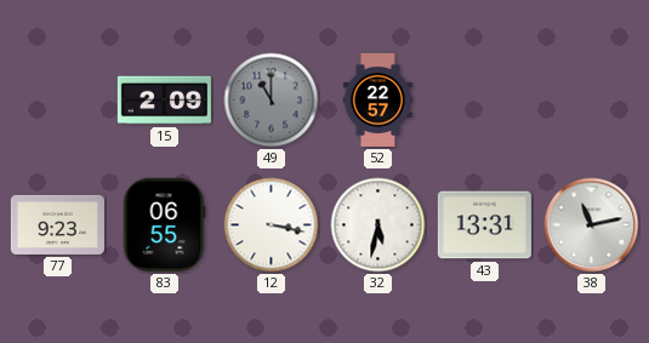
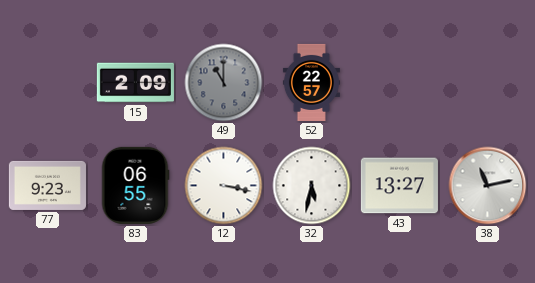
43: 13:31 -> 13:27 (399, 186)
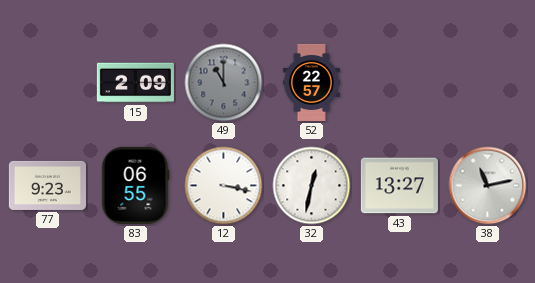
32: 5:32 -> 12:32 (312, 186)
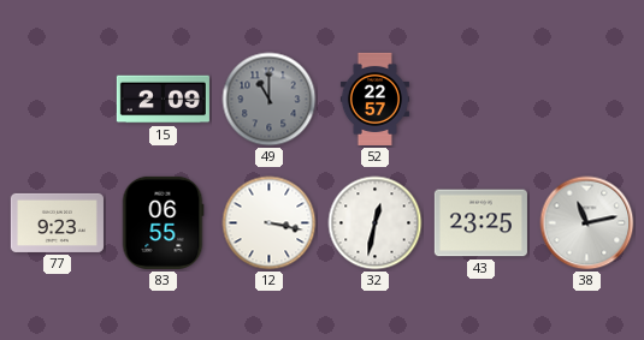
43: 13:27 -> 23:25 (480, 223)
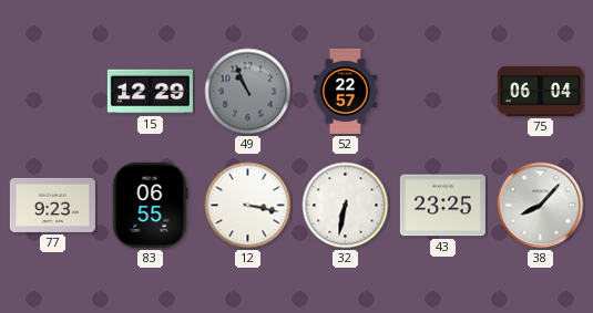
15: 2:09 -> 12:29 (150, 92)
49: 11:00 -> 10:56 (248, 92)
75: none -> 06:04 (540, 91)
32: 12:32 -> 6:32 (346, 206)
38: 11:13 -> 8:07 (541, 206)
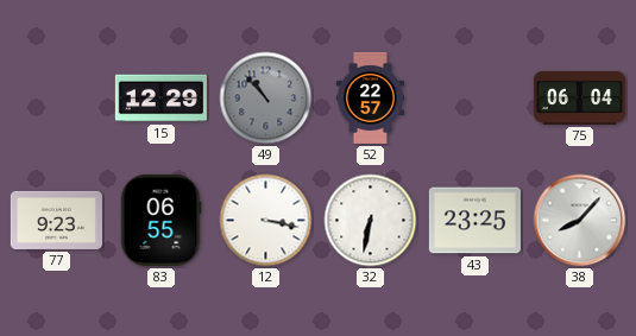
49: 10:56 -> 10:53 (266, 99)
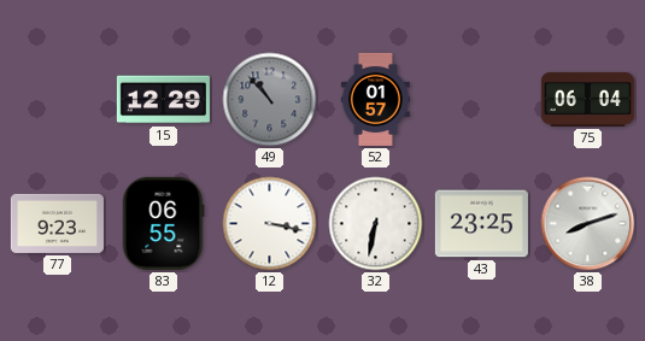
52: 22:57 -> 01:57 (375, 99)
38: 8:07 -> 8:12 (588, 224)
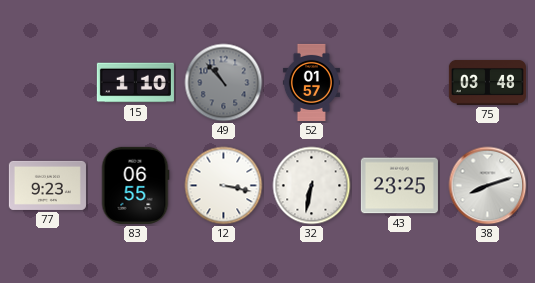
15: 12:29 -> 1:10 (135, 83)
75: 06:04 -> 03:48 (487, 82)
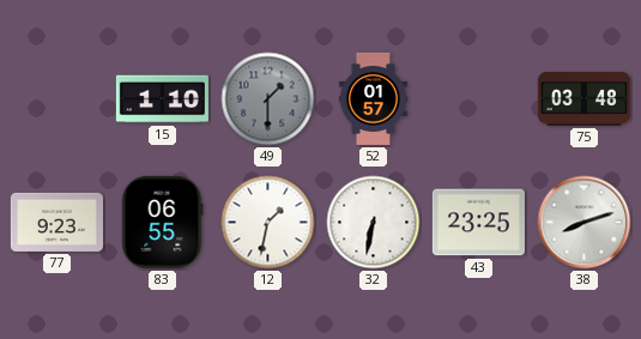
49: 10:53 -> 1:30 (268, 99)
12: 3:17 -> 1:32 (268, 223)
